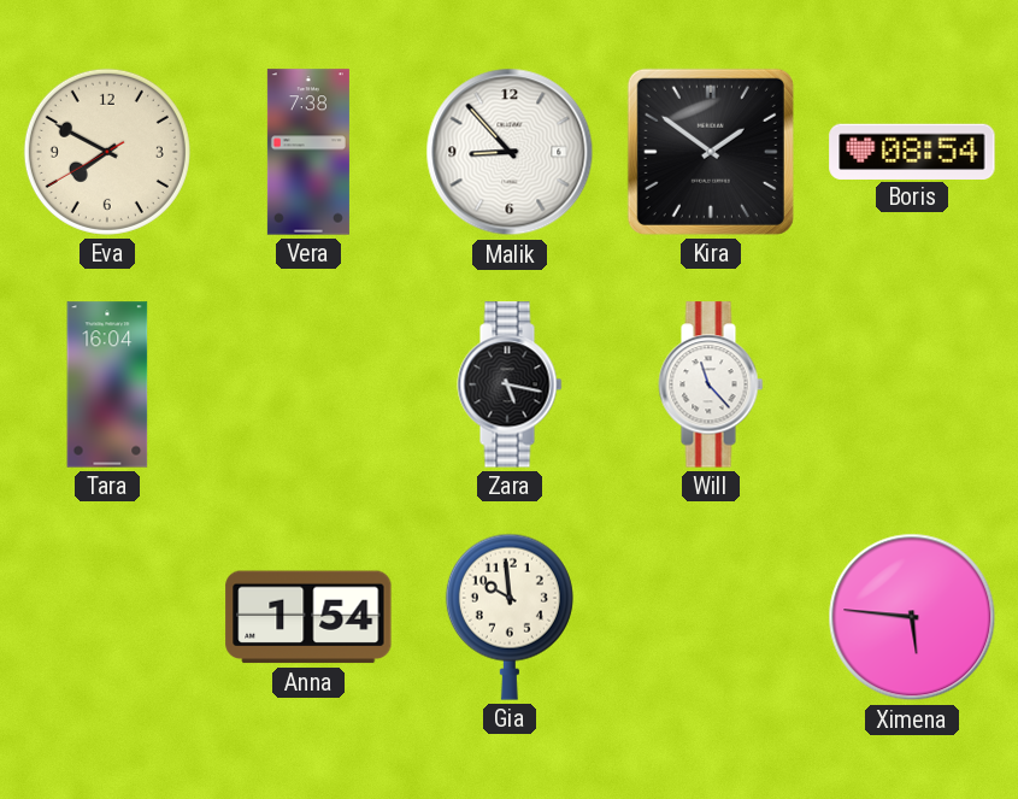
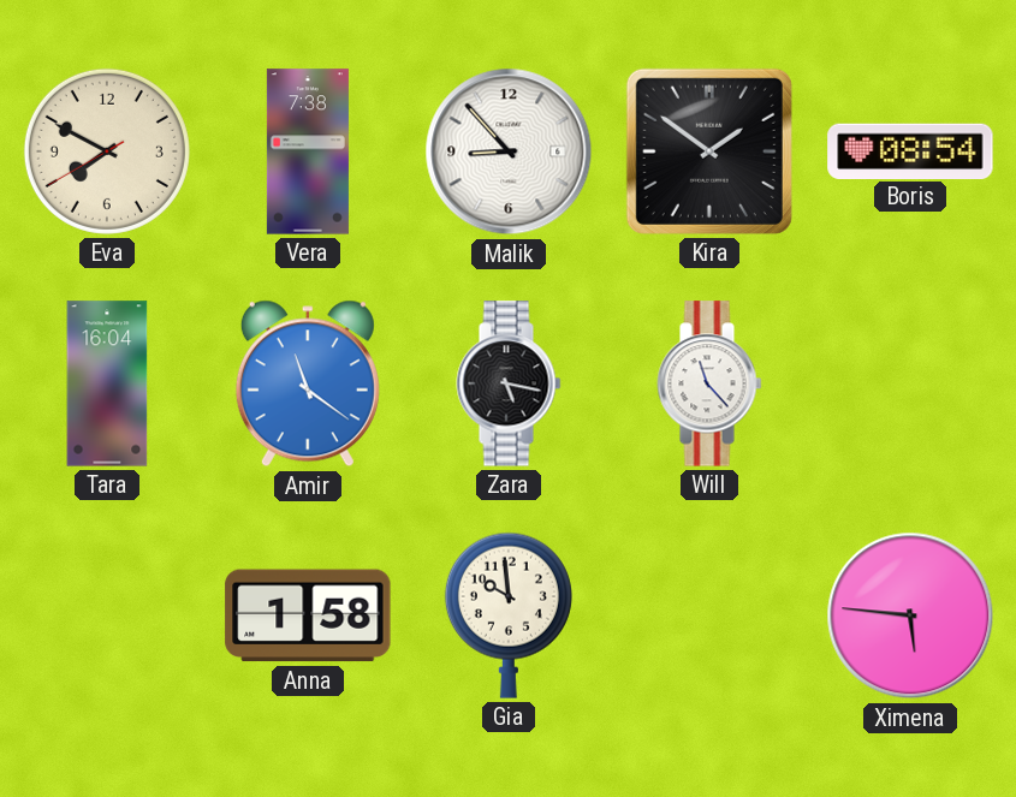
Amir: none -> 11:21 (308, 383)
Anna: 1:54 -> 1:58 (308, 615)
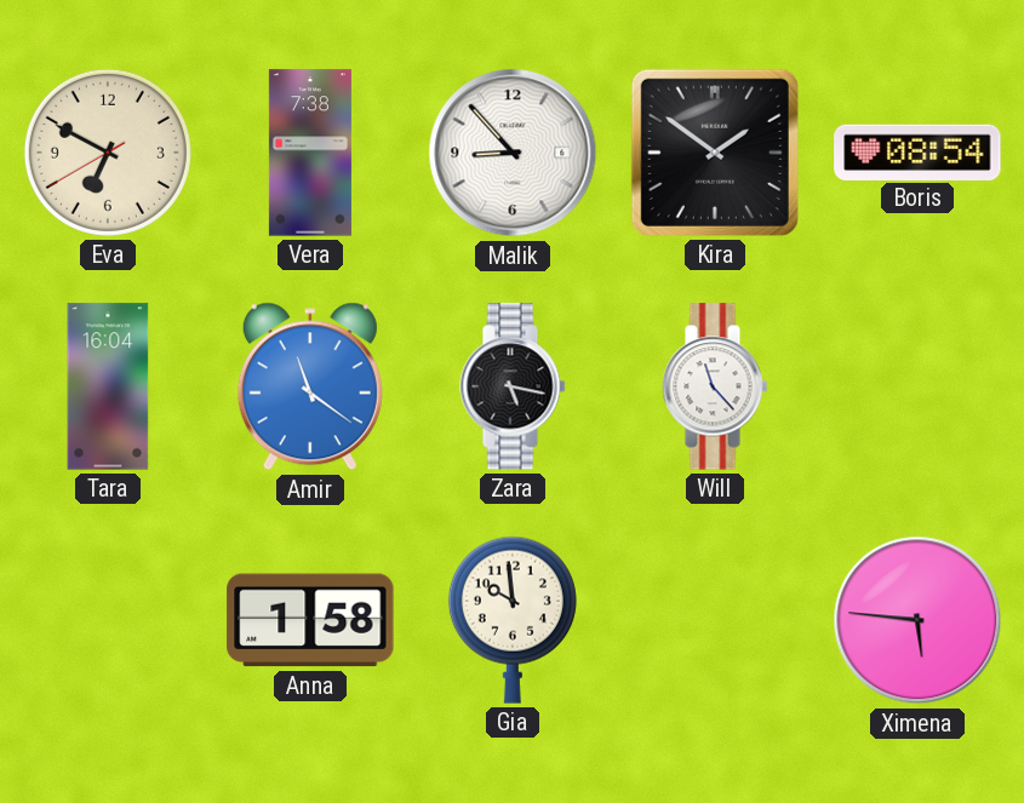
Eva: 7:49 -> 6:49 (108, 153)
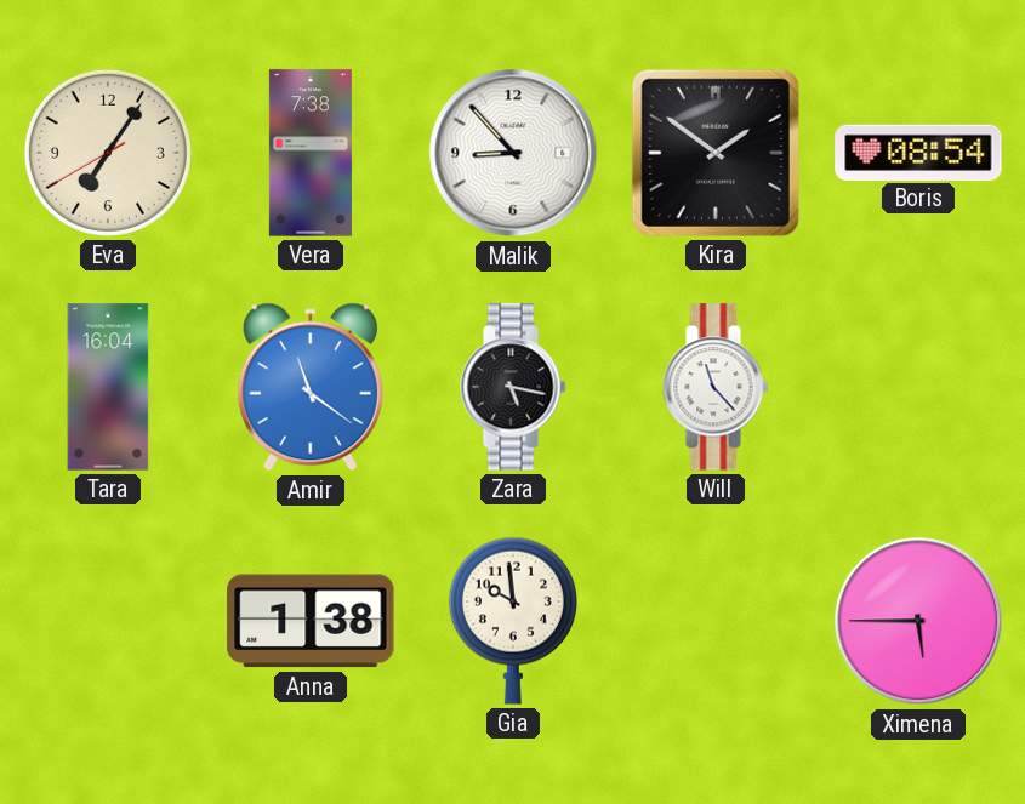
Eva: 6:49 -> 7:05 (108, 153)
Anna: 1:58 -> 1:38 (311, 621)
Ximena: 5:46 -> 5:45 (918, 621)
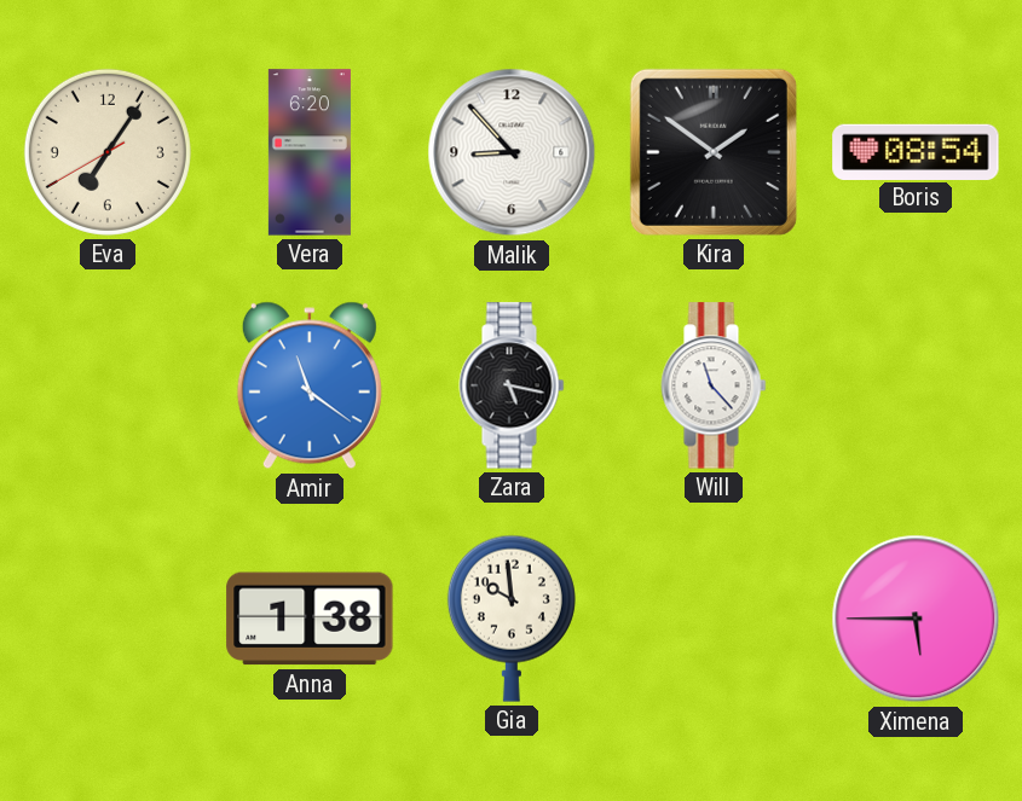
Vera: 7:38 -> 6:20 (310, 152)
Tara: 16:04 -> none (108, 387)
